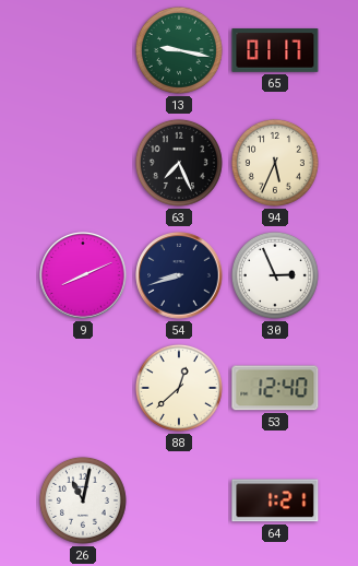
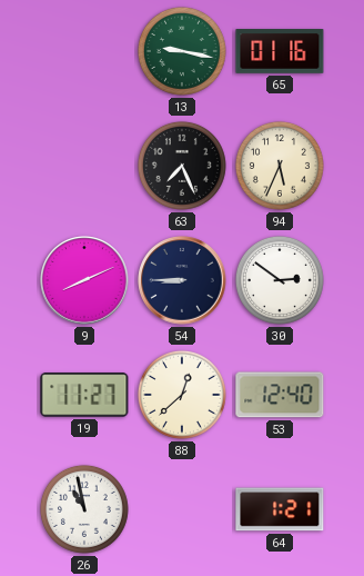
65: 01:17 -> 01:16 (280, 52)
54: 8:42 -> 8:45 (182, 280)
30: 2:56 -> 2:51 (280, 280)
19: none -> 11:27 (84, 395)
26: 11:02 -> 10:58 (84, 509)
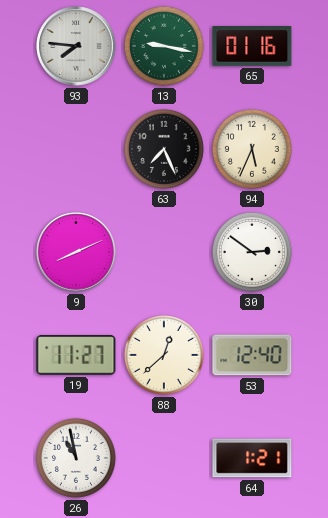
93: none -> 7:46 (76, 46)
54: 8:45 -> none (182, 280)
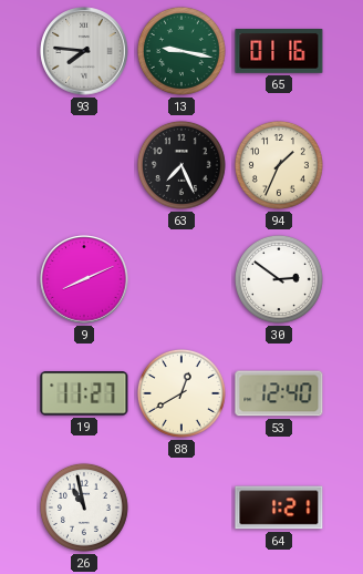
94: 5:34 -> 1:34 (279, 165)
88: 12:38 -> 12:40 (181, 393)
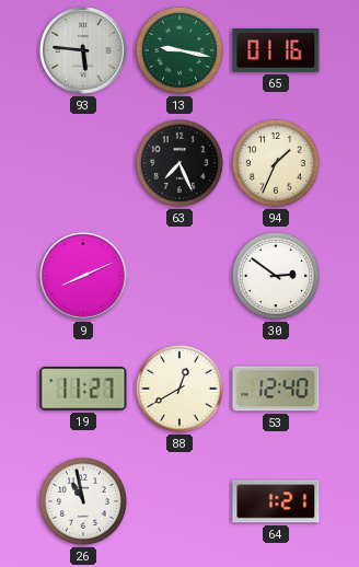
93: 7:46 -> 5:46 (83, 50)
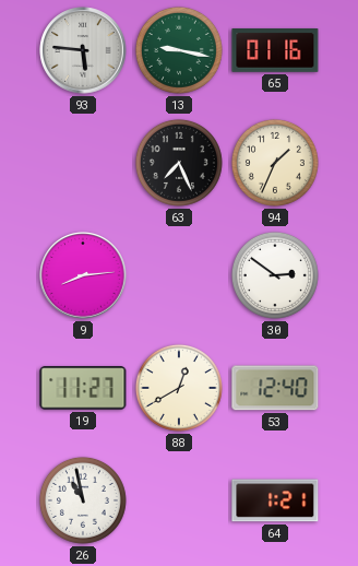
9: 8:11 -> 8:14 (83, 275)
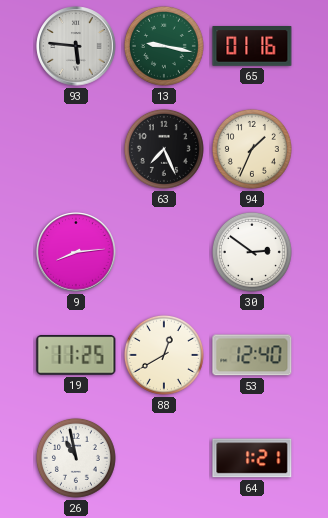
19: 11:27 -> 11:25 (76, 355)
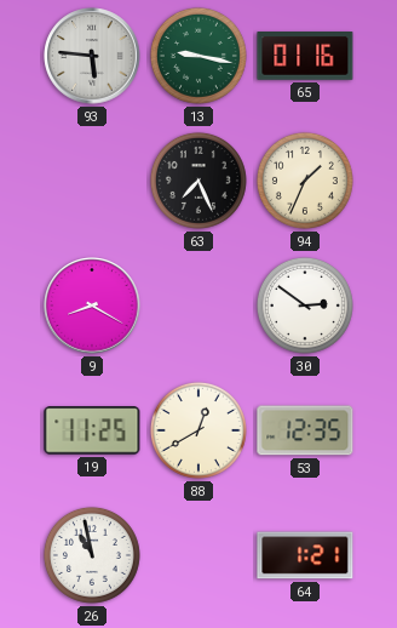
9: 8:14 -> 8:20 (92, 306)
53: 12:40 -> 12:35 (305, 430)
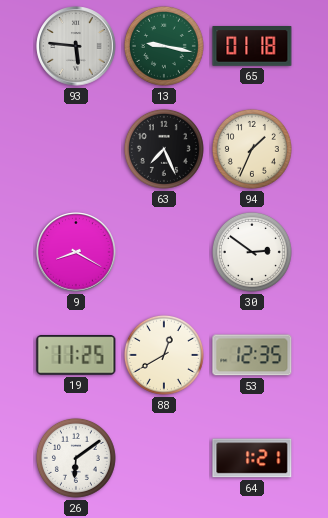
65: 01:16 -> 01:18 (252, 47)
26: 10:58 -> 6:09 (76, 458)
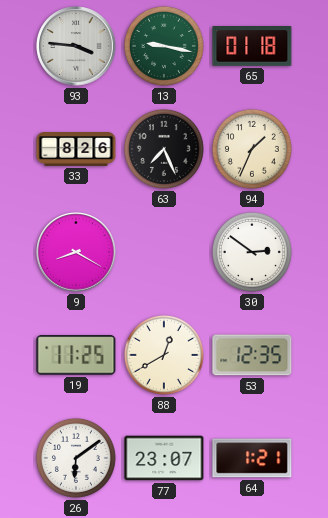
93: 5:46 -> 3:46 (76, 46)
33: none -> 8:26 (76, 150)
77: none -> 23:07 (164, 458)
